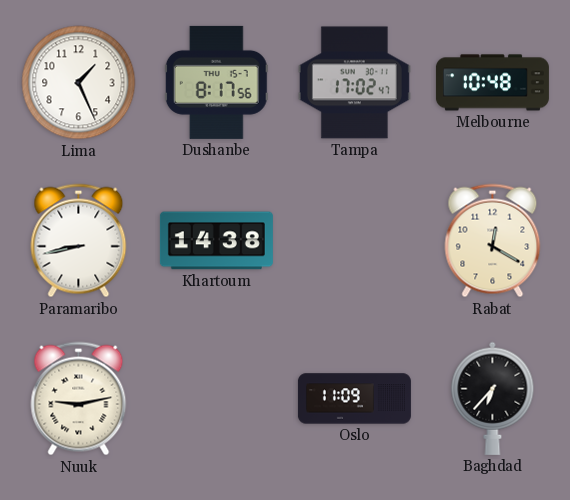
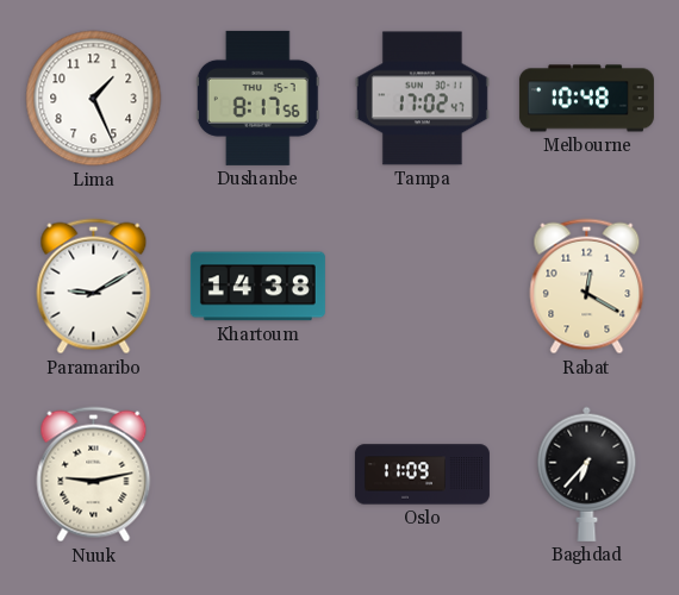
Paramaribo: 8:43 -> 9:10 (94, 287)
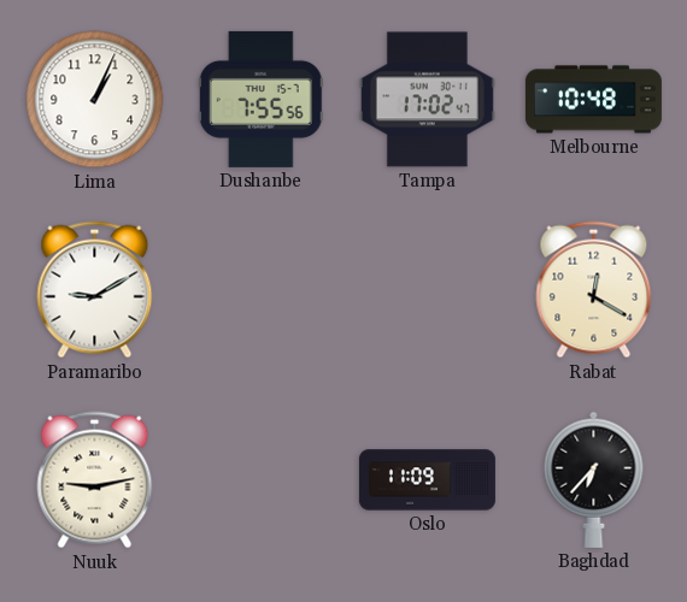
Lima: 1:26 -> 1:04 (95, 100)
Dushanbe: 8:17 -> 7:55 (260, 99)
Khartoum: 14:38 -> none (257, 287)
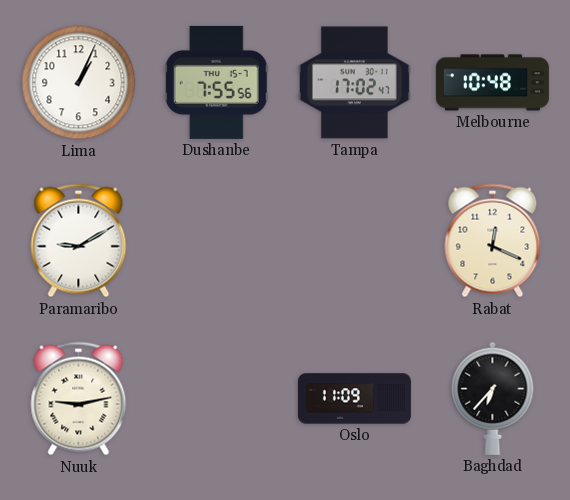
Rabat: 12:20 -> 12:19 (493, 241)
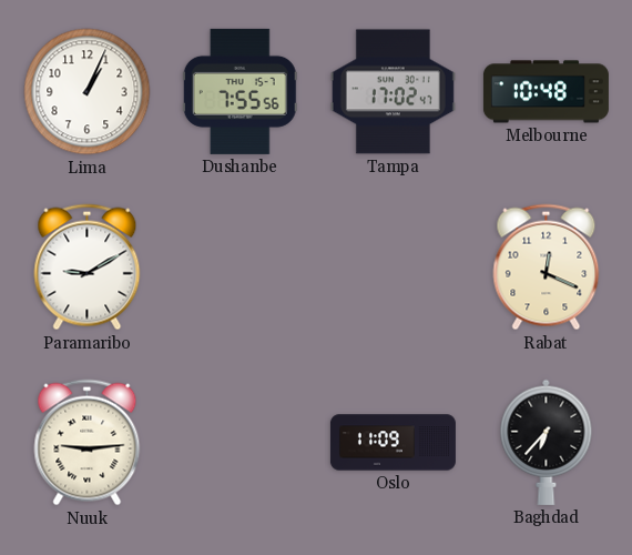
Nuuk: 9:13 -> 9:14 (88, 443)
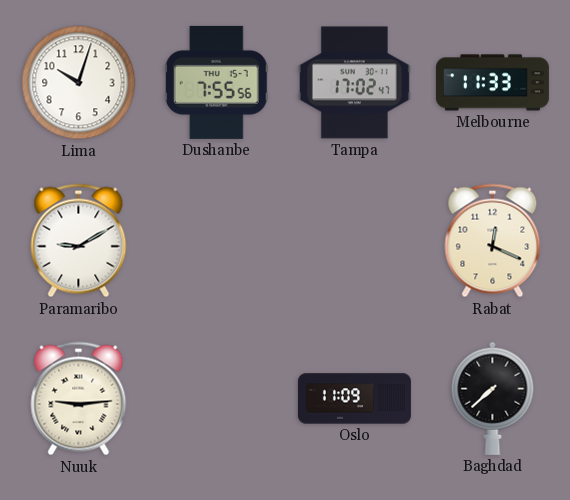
Lima: 1:04 -> 10:03 (79, 83)
Melbourne: 10:48 -> 11:33 (492, 83)
Baghdad: 6:37 -> 7:38 (493, 398)
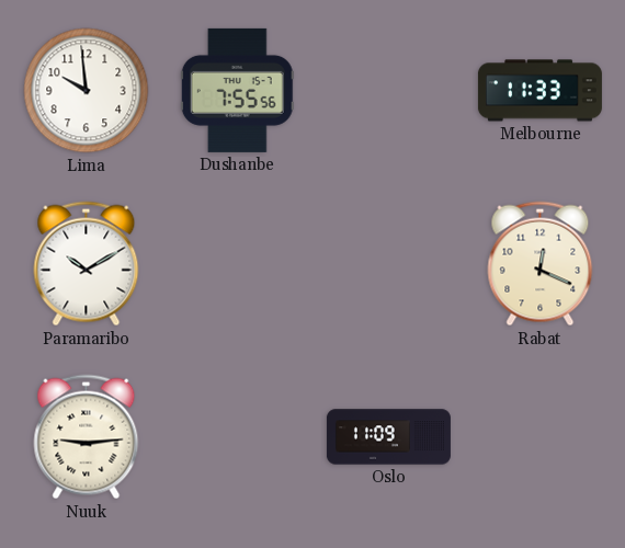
Lima: 10:03 -> 9:59 (87, 91)
Tampa: 17:02 -> none (354, 83)
Paramaribo: 9:10 -> 10:10 (87, 264)
Baghdad: 7:38 -> none (493, 398)
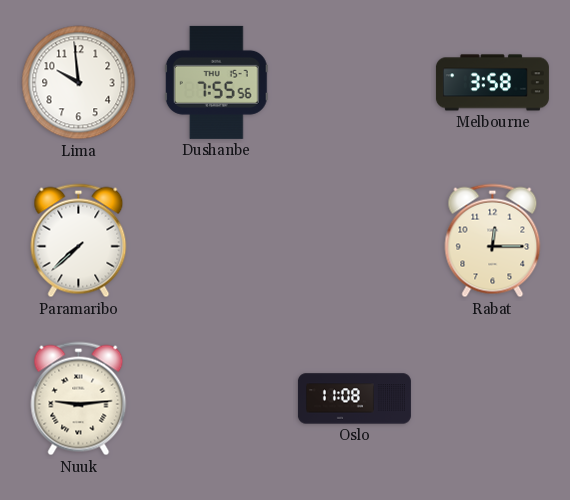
Melbourne: 11:33 -> 3:58 (492, 83)
Paramaribo: 10:10 -> 7:38 (79, 241)
Rabat: 12:19 -> 12:15 (493, 241)
Oslo: 11:09 -> 11:08 (354, 399)
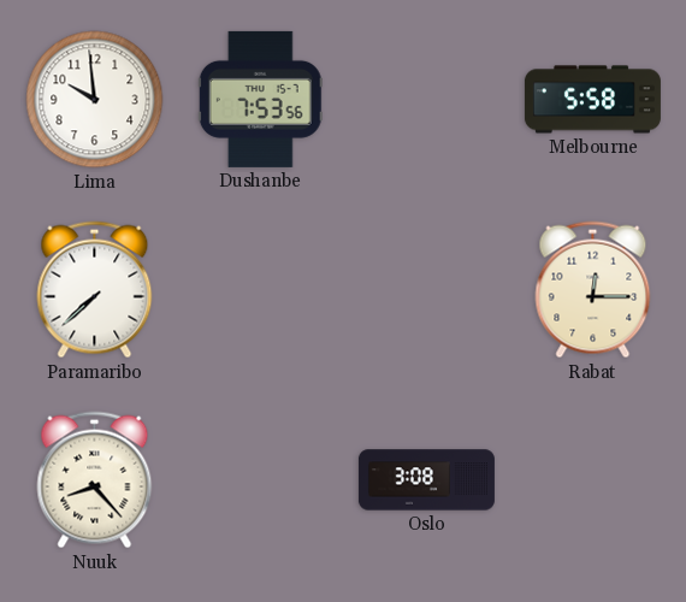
Dushanbe: 7:55 -> 7:53 (260, 99)
Melbourne: 3:58 -> 5:58 (592, 100)
Nuuk: 9:14 -> 8:23 (95, 480)
Oslo: 11:08 -> 3:08 (426, 480)
